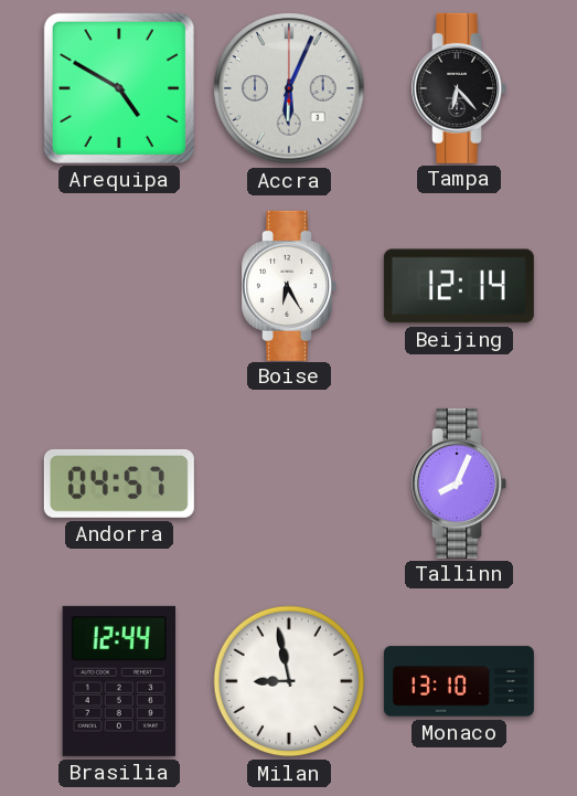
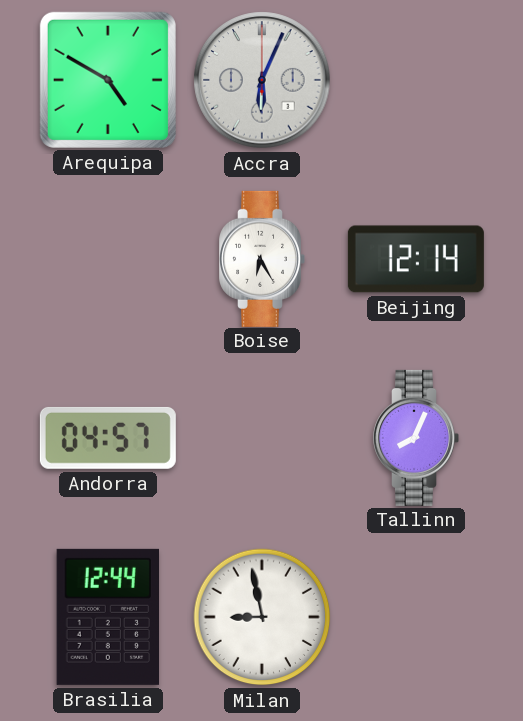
Tampa: 6:23 -> none (459, 88)
Monaco: 13:10 -> none (459, 681)
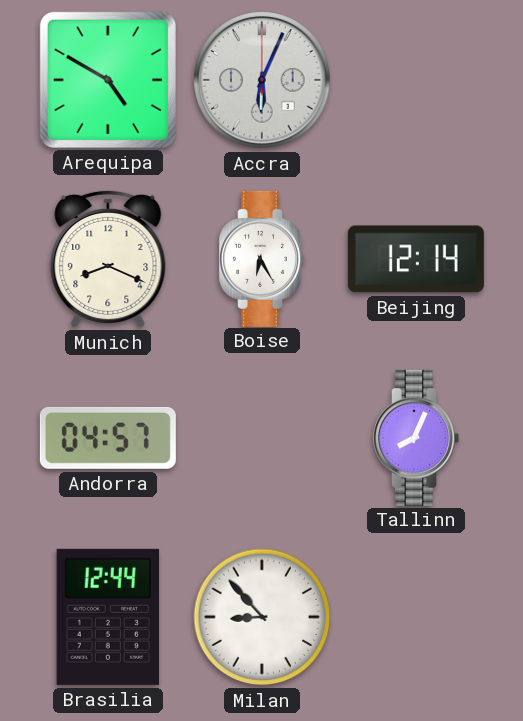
Munich: none -> 8:19 (108, 259)
Milan: 8:58 -> 8:53 (262, 617)
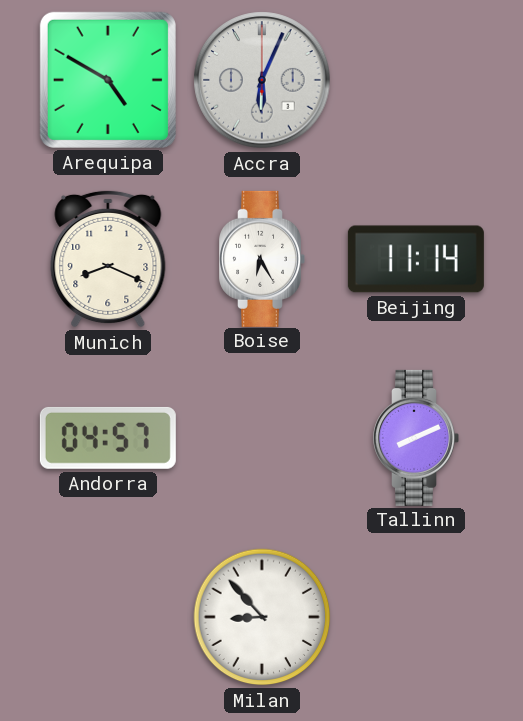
Beijing: 12:14 -> 11:14 (416, 259)
Tallinn: 8:04 -> 8:11 (416, 438)
Brasilia: 12:44 -> none (107, 617)
